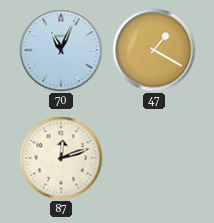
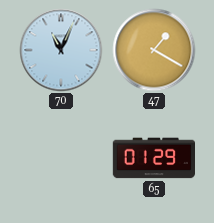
87: 12:12 -> none (61, 158)
65: none -> 01:29 (153, 158)
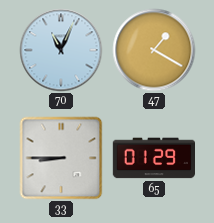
33: none -> 8:45 (61, 158)
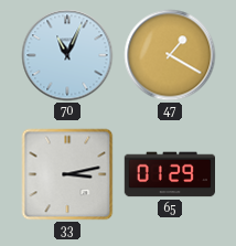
33: 8:45 -> 3:13 (67, 174)
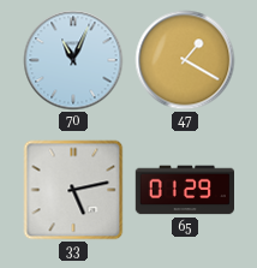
33: 3:13 -> 5:13 (73, 190)
